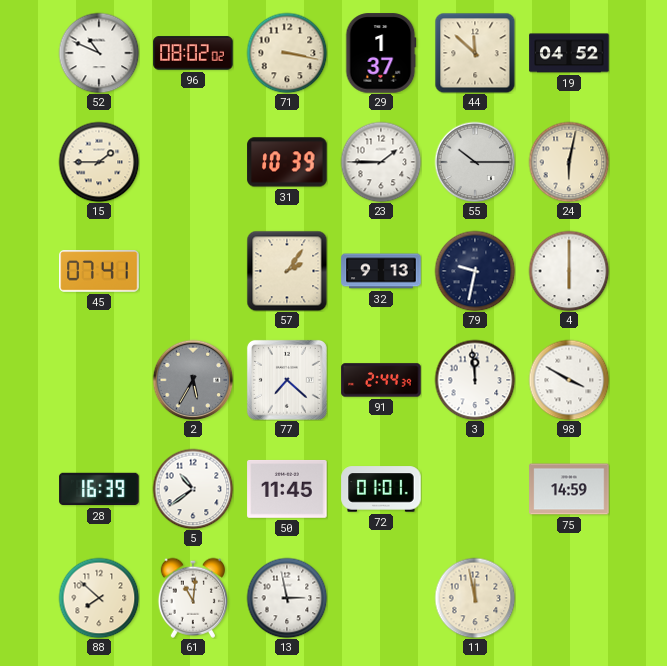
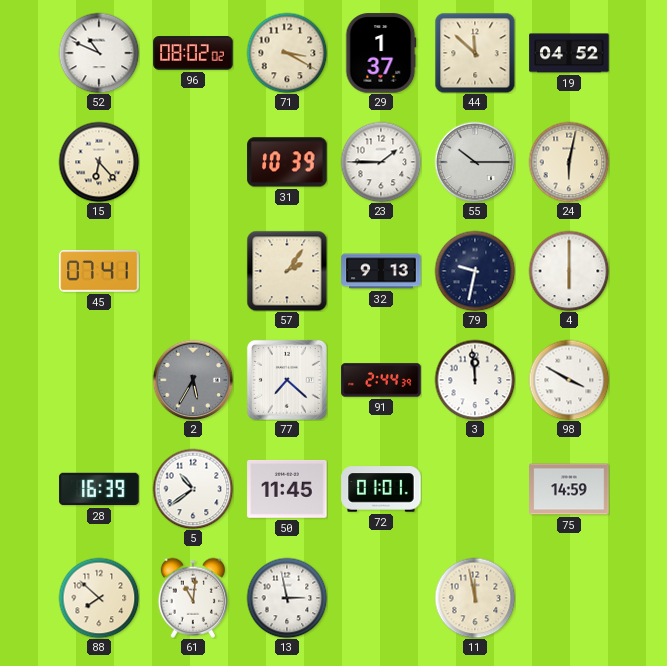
71: 3:17 -> 3:20 (287, 53)
15: 1:45 -> 6:23 (99, 162)
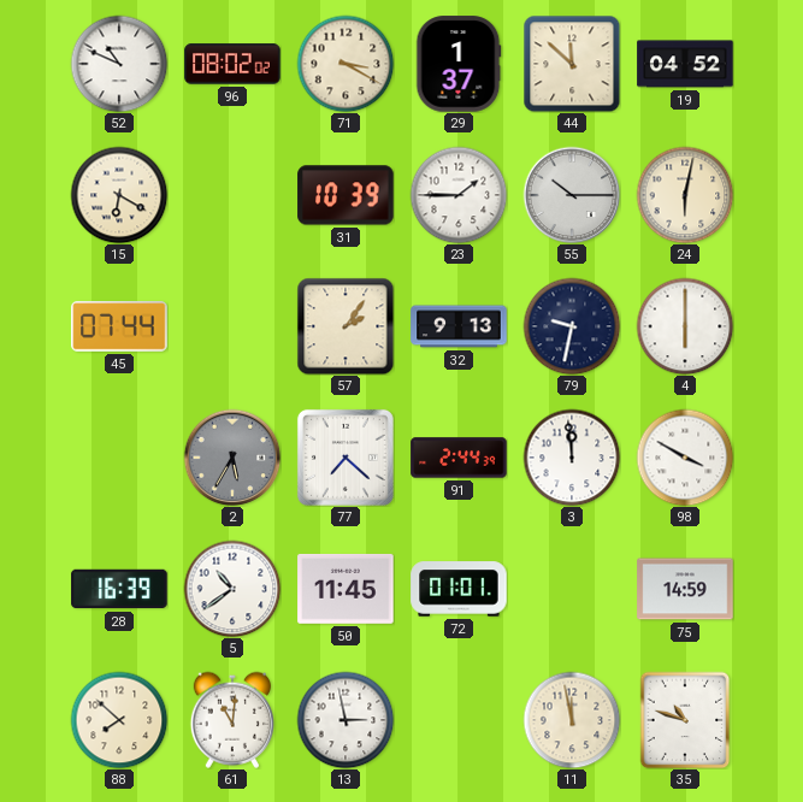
15: 6:23 -> 6:20 (119, 195)
45: 07:41 -> 07:44 (119, 326)
35: none -> 10:48 (685, 720)
